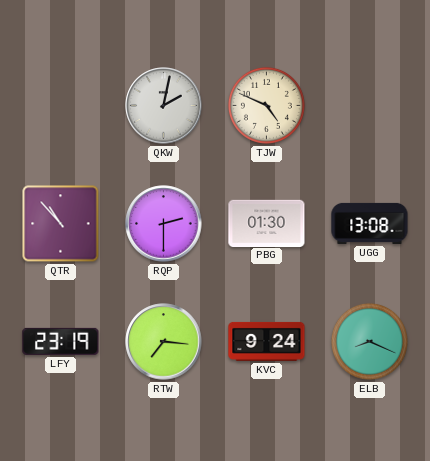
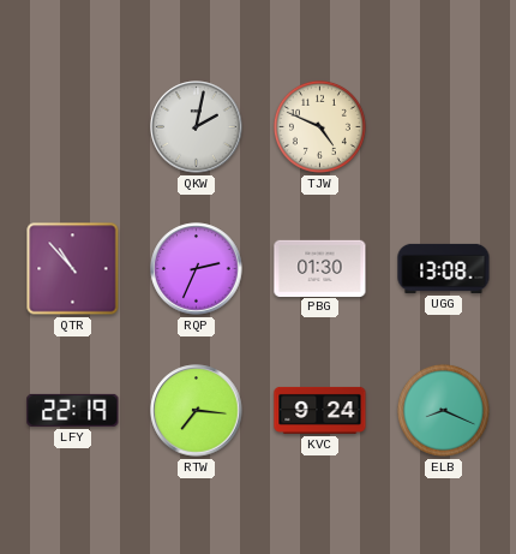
RQP: 2:30 -> 2:34 (197, 269)
LFY: 23:19 -> 22:19 (73, 410)
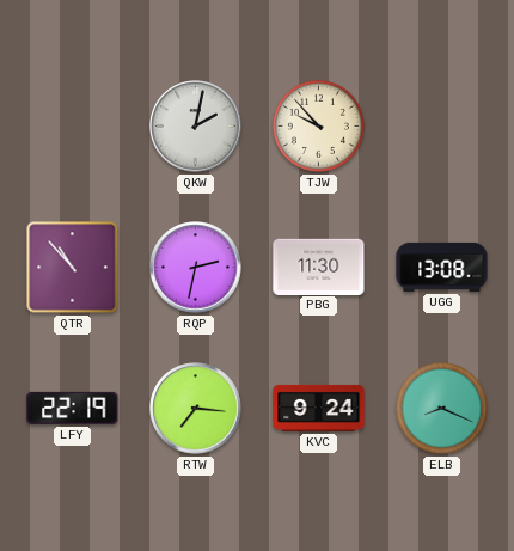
TJW: 4:49 -> 9:53 (318, 125)
RQP: 2:34 -> 2:32 (196, 268)
PBG: 01:30 -> 11:30 (319, 267)
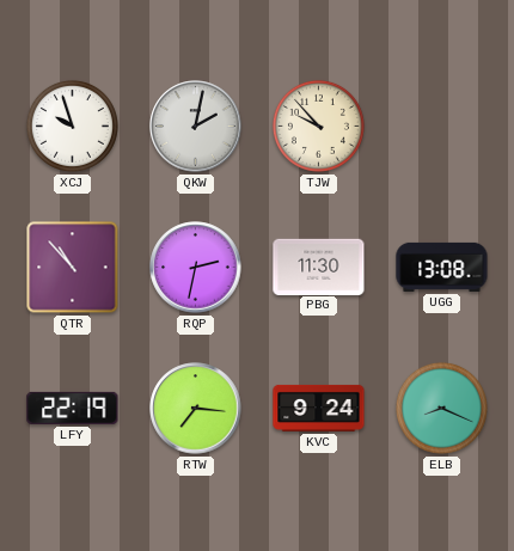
XCJ: none -> 9:57 (72, 125)
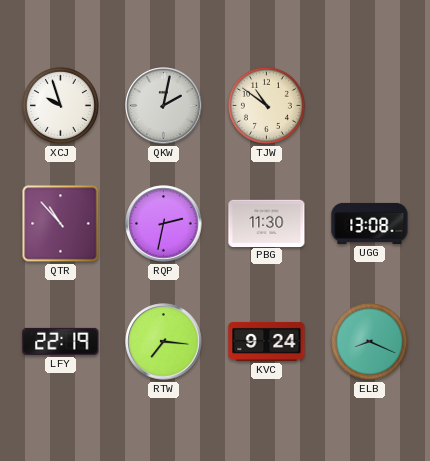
TJW: 9:53 -> 10:51 (266, 105)
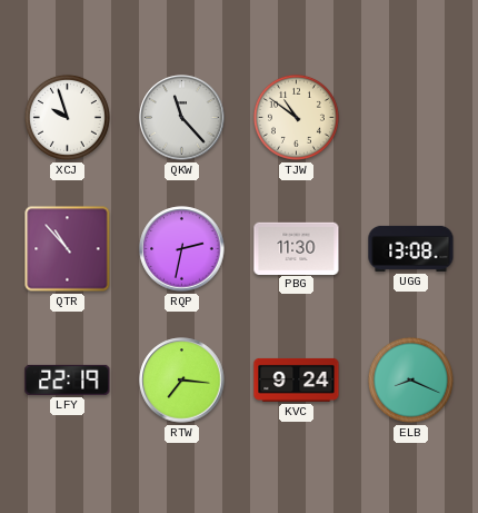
QKW: 2:02 -> 11:23 (182, 118)
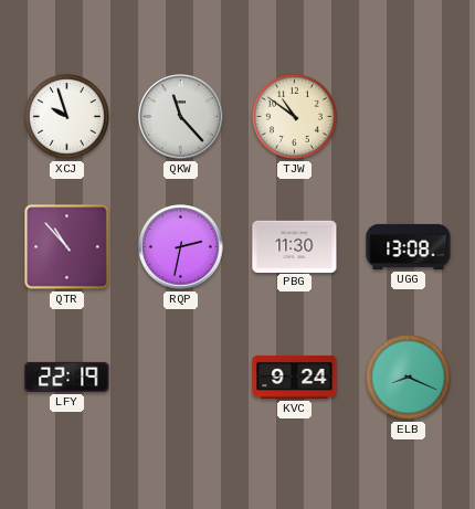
RTW: 7:16 -> none (182, 381)
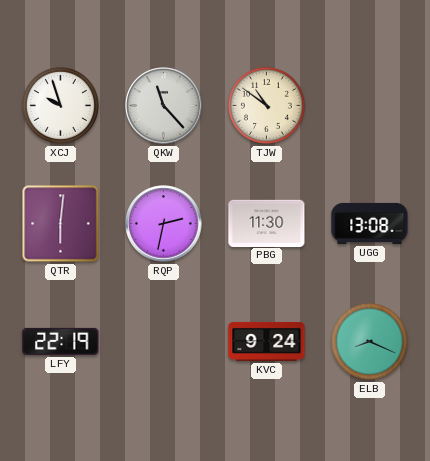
QTR: 10:53 -> 6:01 (61, 224)
